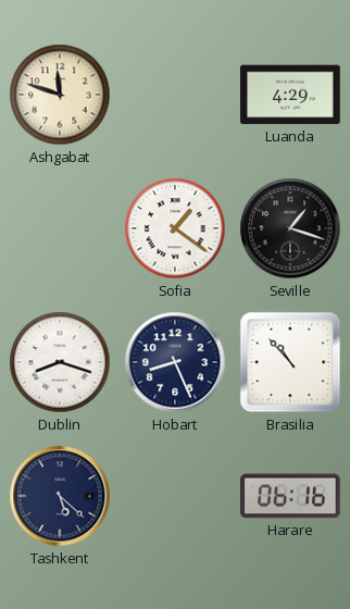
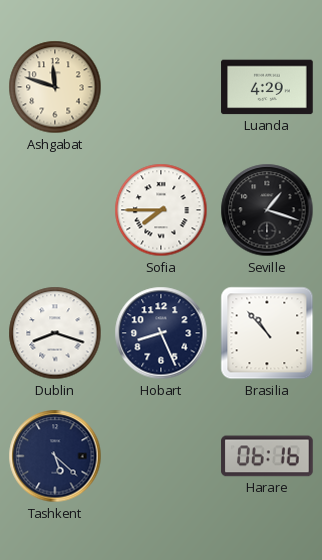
Sofia: 1:21 -> 7:45 (161, 210)
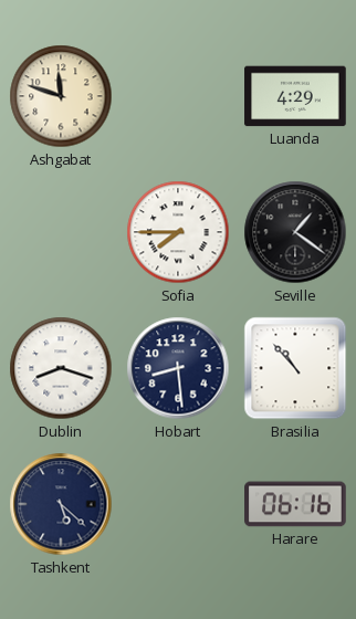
Seville: 1:18 -> 1:21 (295, 232)
Hobart: 8:26 -> 8:29 (178, 368)
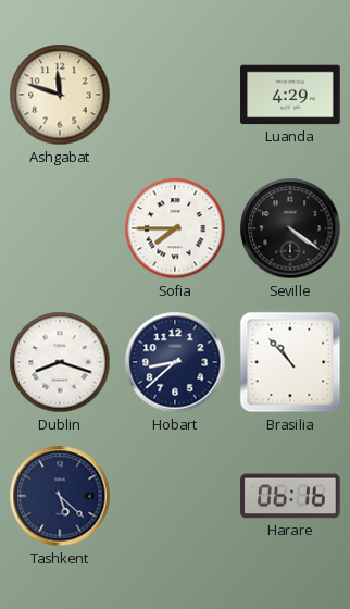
Seville: 1:21 -> 4:21 (290, 228)
Hobart: 8:29 -> 8:38 (175, 362)
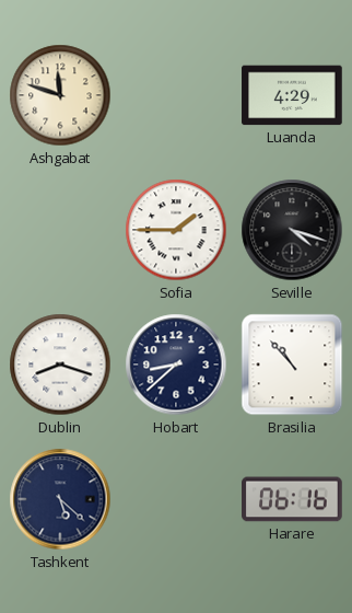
Sofia: 7:45 -> 1:45 (176, 230)
Seville: 4:21 -> 4:18 (292, 230)
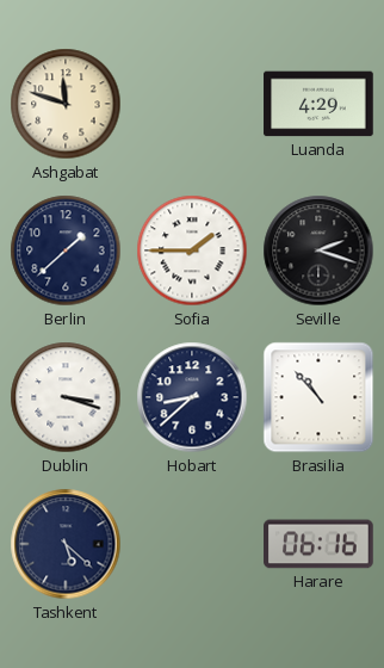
Berlin: none -> 1:38 (66, 250)
Seville: 4:18 -> 2:18 (318, 250)
Dublin: 8:18 -> 3:18 (66, 397)
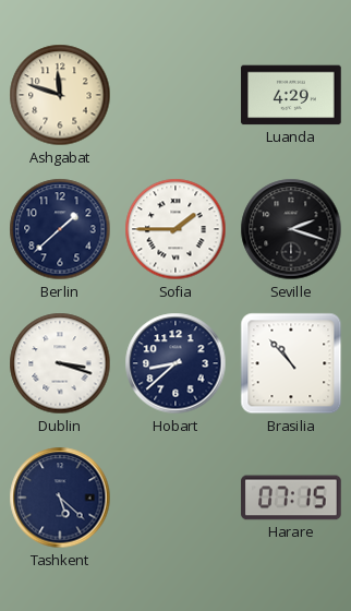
Harare: 06:16 -> 07:15 (291, 498)
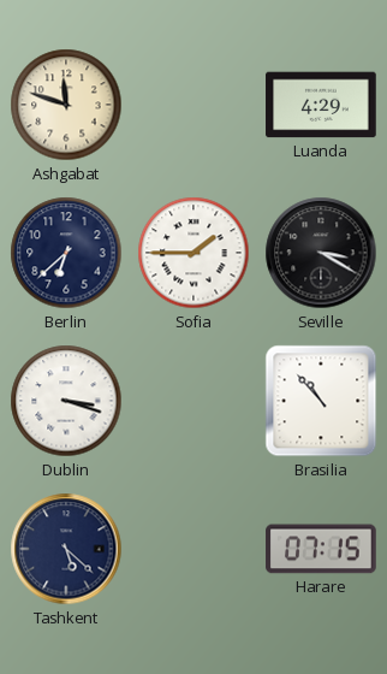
Berlin: 1:38 -> 6:38 (66, 253)
Seville: 2:18 -> 3:20 (321, 253)
Hobart: 8:38 -> none (175, 363)
